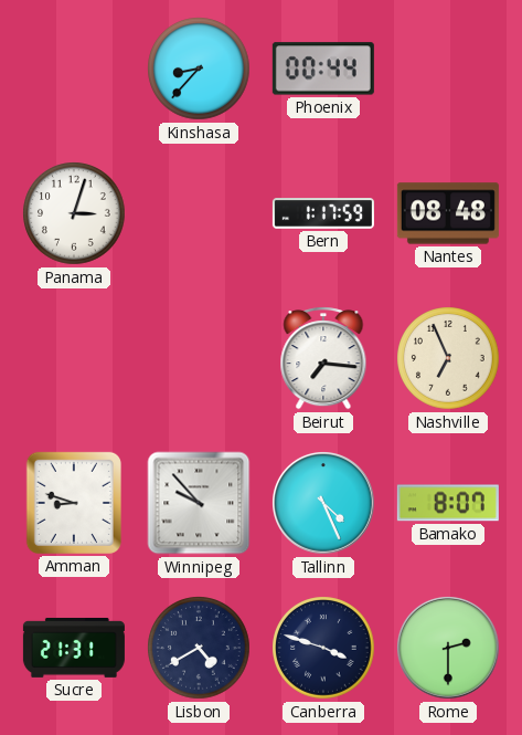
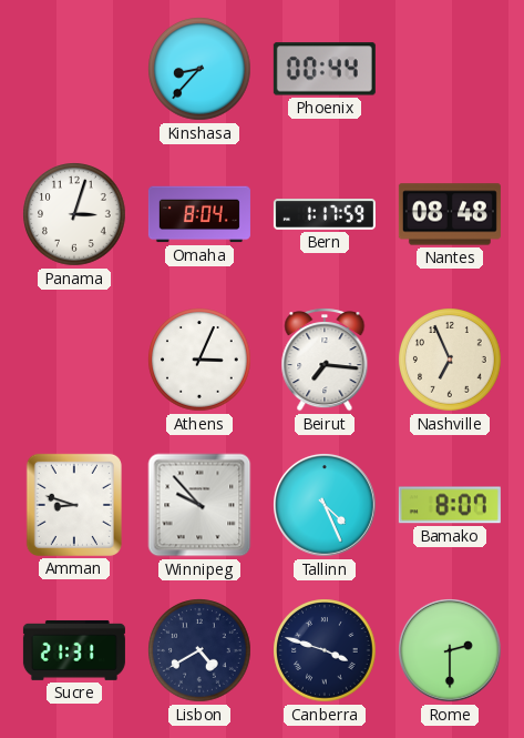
Omaha: none -> 8:04 (199, 214)
Athens: none -> 3:04 (199, 360)
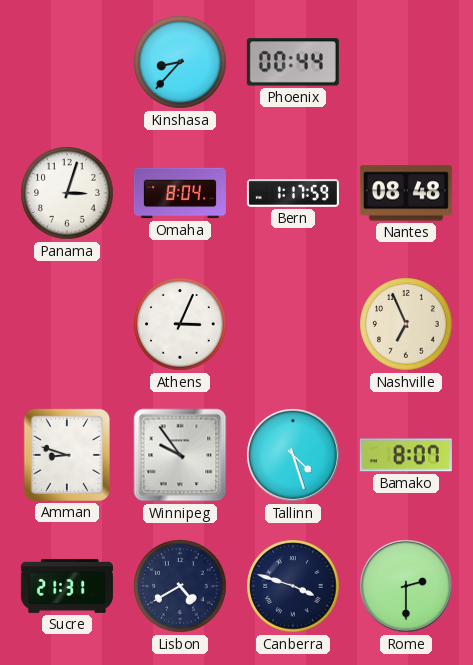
Beirut: 7:16 -> none (325, 360)
Winnipeg: 9:53 -> 9:54 (180, 455)
Tallinn: 4:26 -> 4:27 (294, 456)
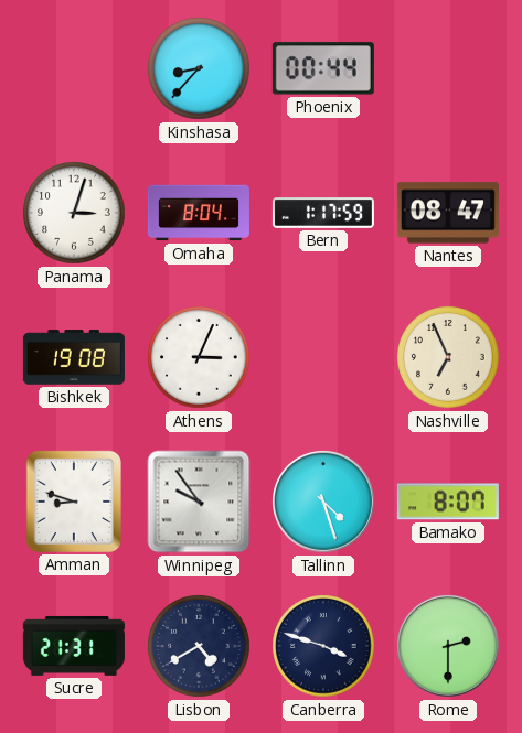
Nantes: 08:48 -> 08:47 (448, 213)
Bishkek: none -> 19:08 (74, 357)
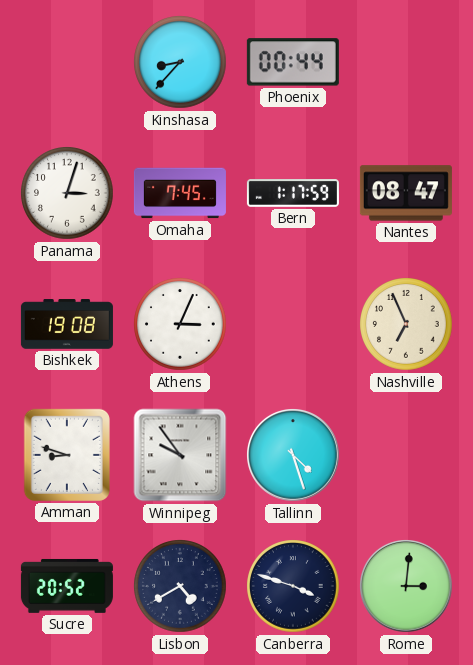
Omaha: 8:04 -> 7:45 (180, 193)
Bamako: 8:07 -> none (448, 502)
Sucre: 21:31 -> 20:52 (67, 586)
Rome: 2:30 -> 3:01 (407, 587)
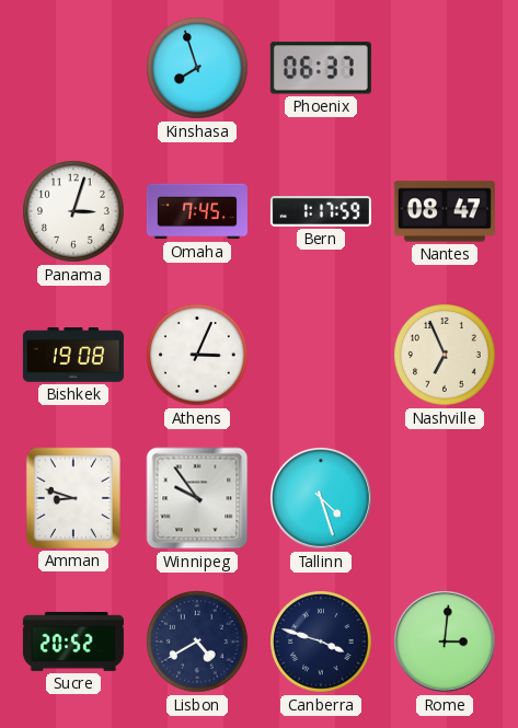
Kinshasa: 8:37 -> 7:57 (197, 68)
Phoenix: 00:44 -> 06:37 (321, 68)
